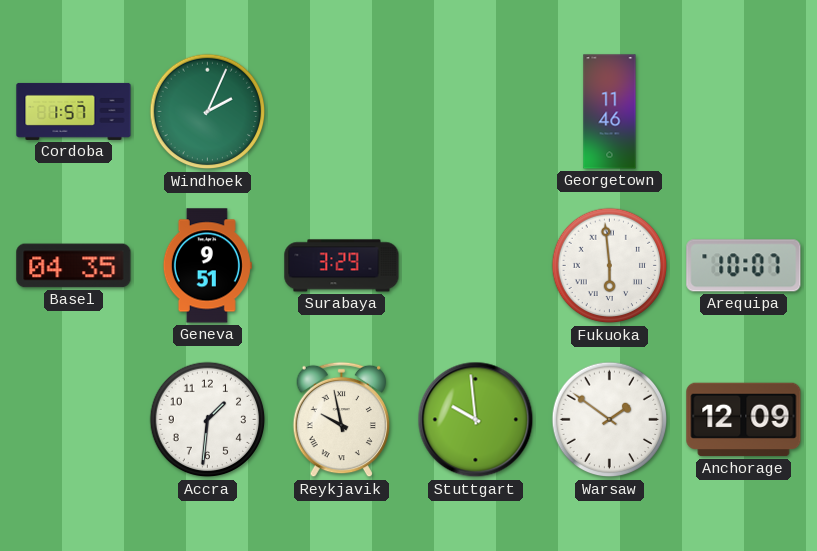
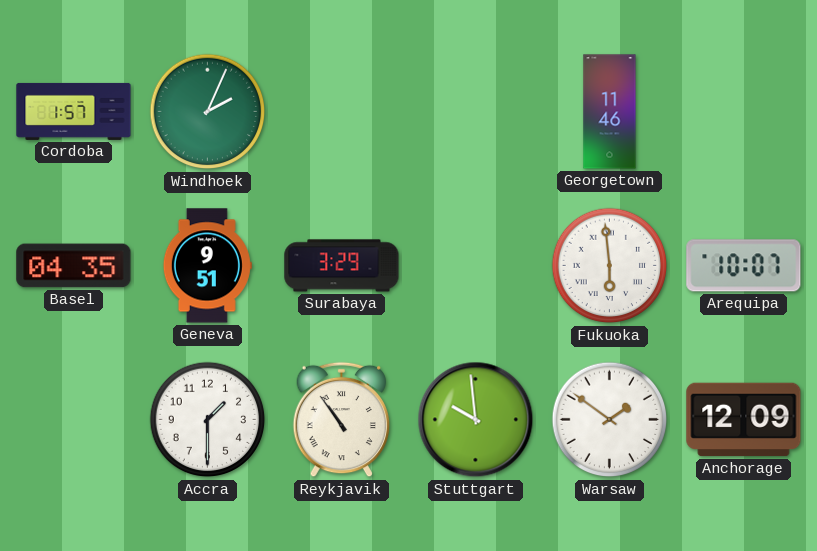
Accra: 1:31 -> 1:30 (208, 420)
Reykjavik: 9:58 -> 10:54 (341, 420)
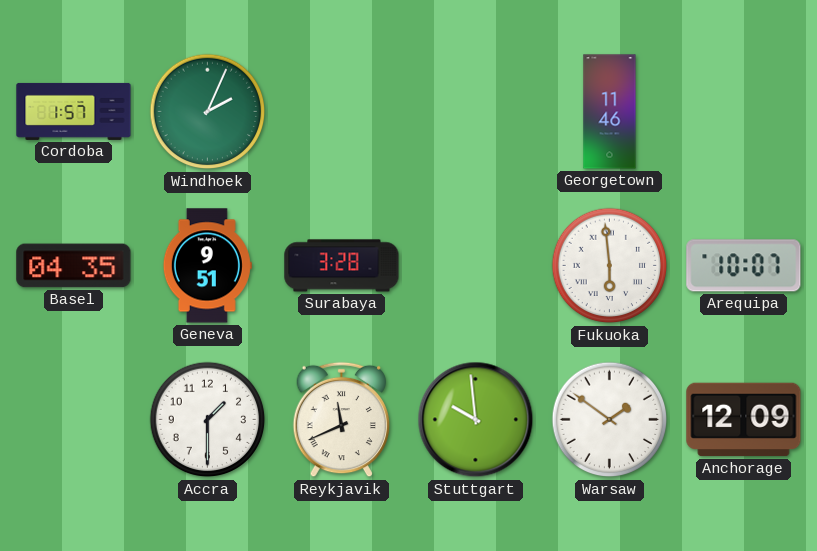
Surabaya: 3:29 -> 3:28 (342, 266)
Reykjavik: 10:54 -> 11:41 (341, 420)
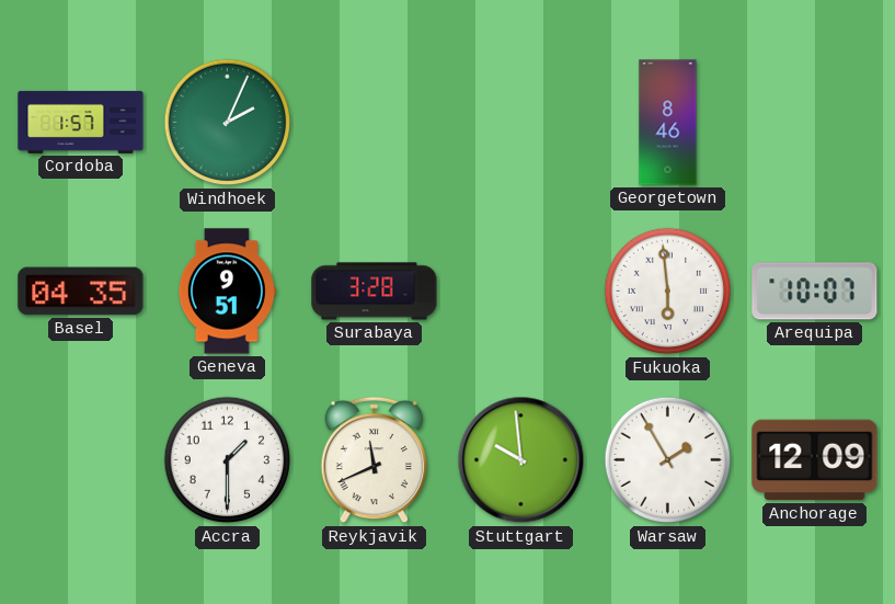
Georgetown: 11:46 -> 8:46 (668, 123)
Warsaw: 1:51 -> 1:55 (668, 460)
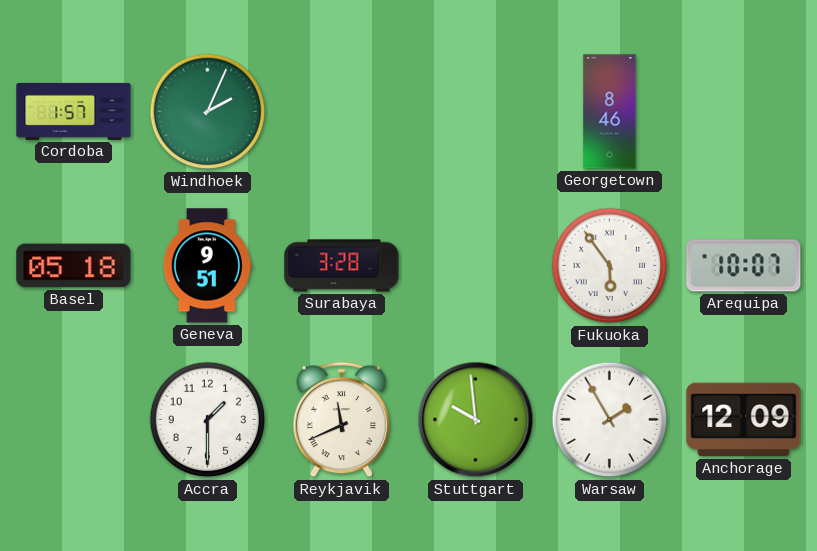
Basel: 04:35 -> 05:18 (74, 266)
Fukuoka: 5:59 -> 5:54 (610, 266)
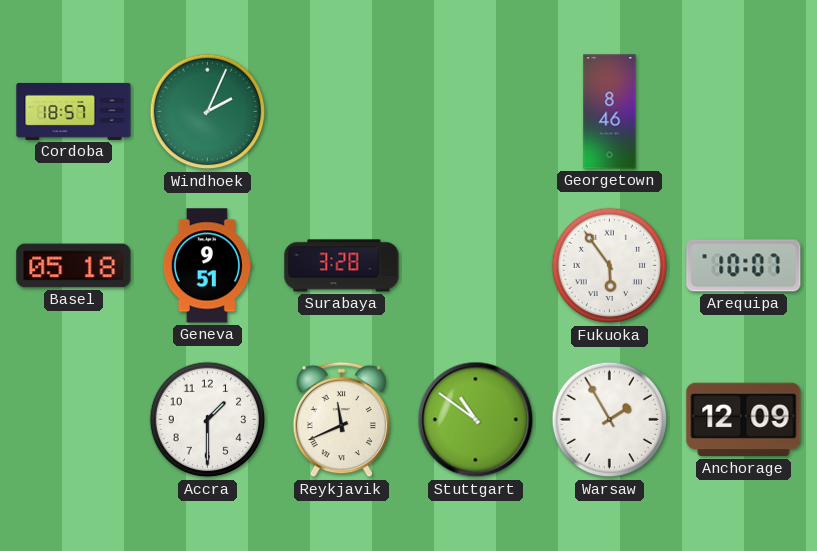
Cordoba: 1:57 -> 18:57 (74, 111)
Stuttgart: 9:59 -> 10:51 (476, 420)
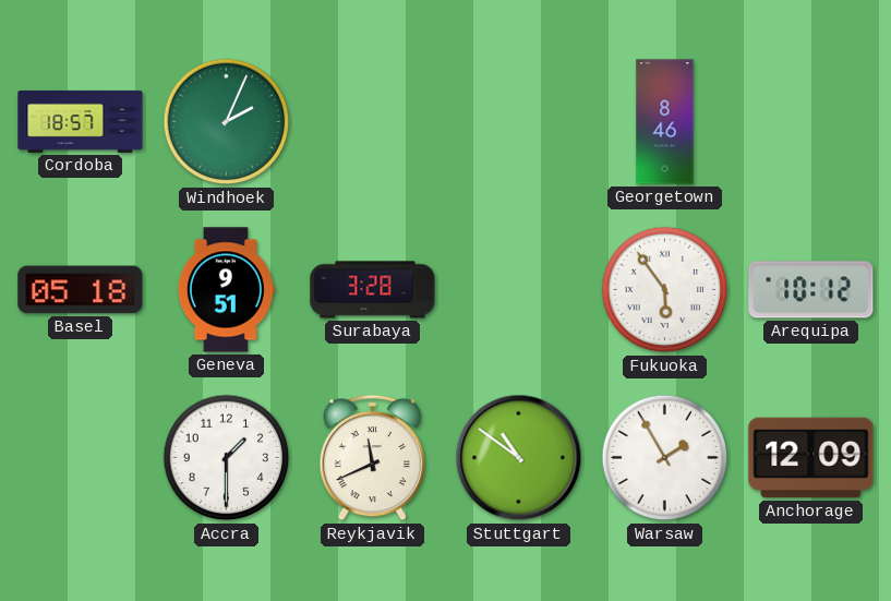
Arequipa: 10:07 -> 10:12 (811, 290)
